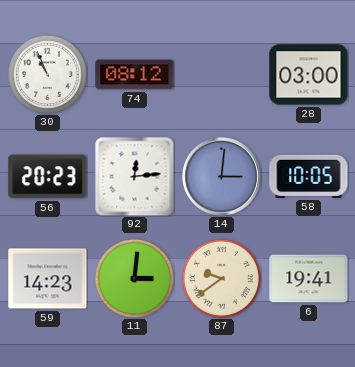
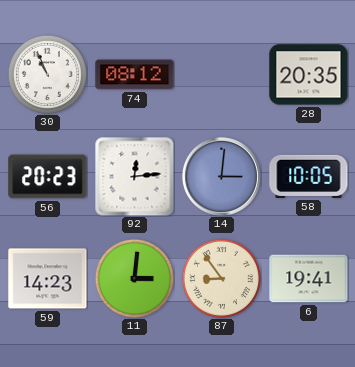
28: 03:00 -> 20:35 (309, 75)
87: 9:39 -> 8:54 (221, 278)
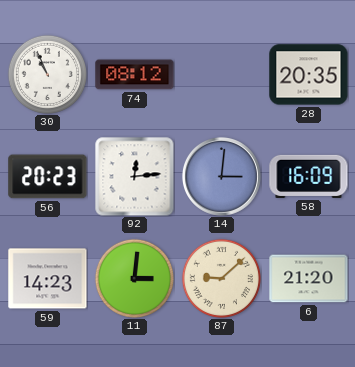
58: 10:05 -> 16:09 (309, 176)
87: 8:54 -> 9:08 (221, 278)
6: 19:41 -> 21:20 (309, 279)
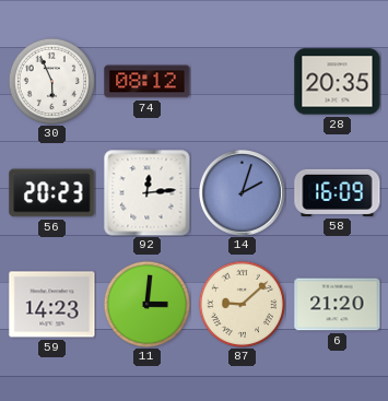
30: 10:56 -> 5:56 (51, 81)
14: 3:01 -> 2:03 (242, 192)
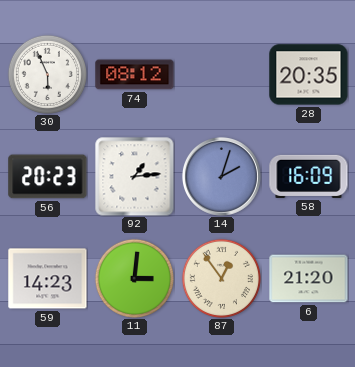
92: 12:14 -> 1:14 (135, 177)
87: 9:08 -> 12:54 (221, 278)
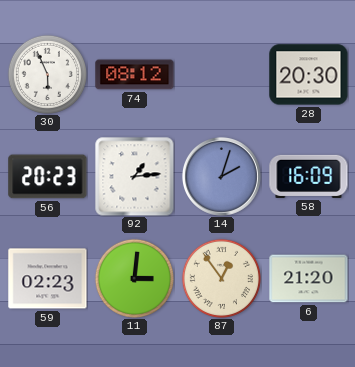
28: 20:35 -> 20:30 (309, 75)
59: 14:23 -> 02:23 (48, 279)
